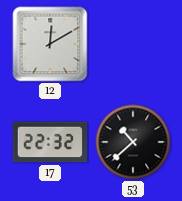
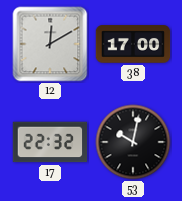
38: none -> 17:00 (133, 44)
53: 10:38 -> 10:02 (133, 142)
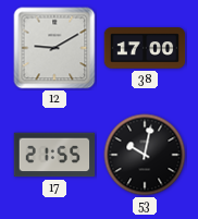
12: 12:10 -> 9:10 (54, 48)
17: 22:32 -> 21:55 (54, 155)
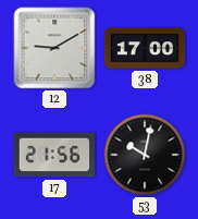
17: 21:55 -> 21:56 (54, 155)
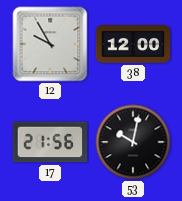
12: 9:10 -> 9:55 (50, 44)
38: 17:00 -> 12:00 (133, 44)
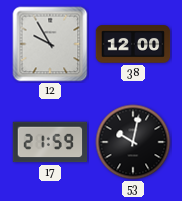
17: 21:56 -> 21:59 (50, 142)
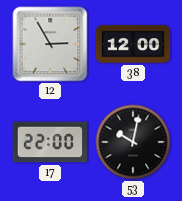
12: 9:55 -> 2:55 (50, 44)
17: 21:59 -> 22:00 (50, 142)
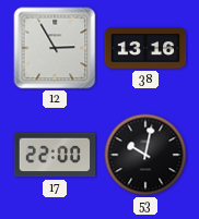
38: 12:00 -> 13:16 (145, 48)
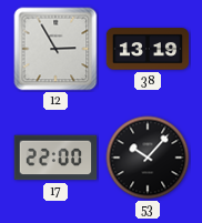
38: 13:16 -> 13:19 (148, 49)
53: 10:02 -> 10:07 (148, 158)
